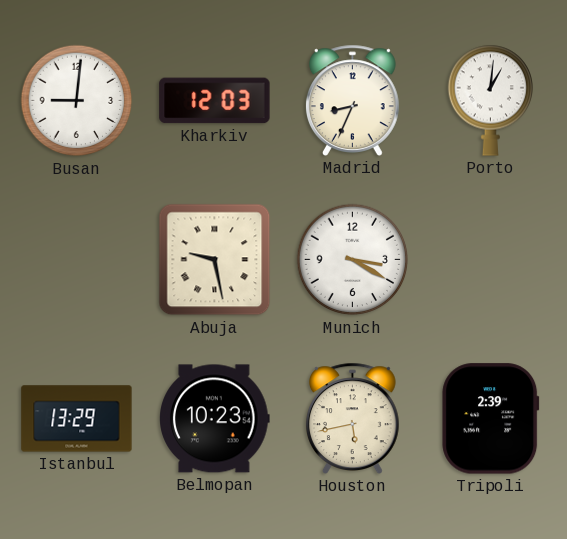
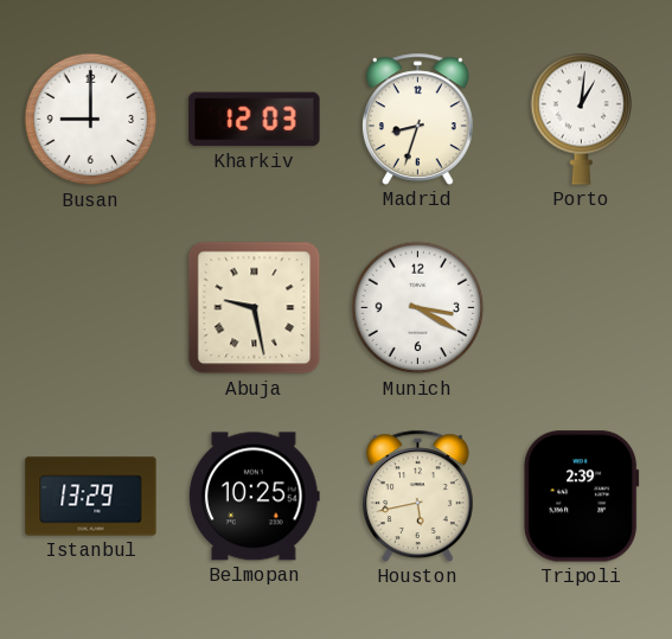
Busan: 9:01 -> 9:00 (91, 120)
Madrid: 8:34 -> 8:33 (417, 119)
Belmopan: 10:23 -> 10:25 (255, 497)
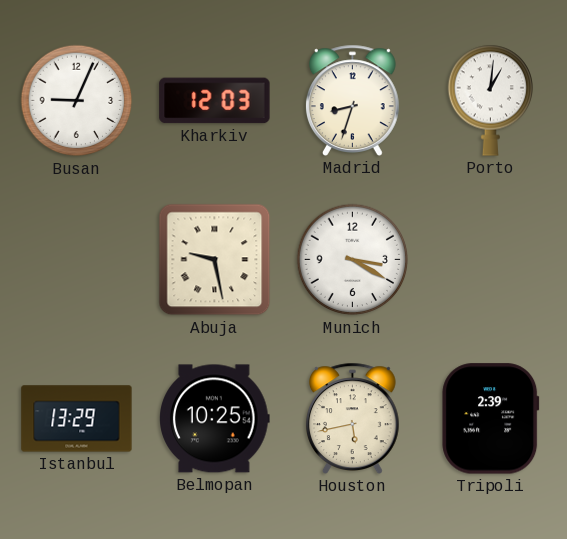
Busan: 9:00 -> 9:04 (77, 101)
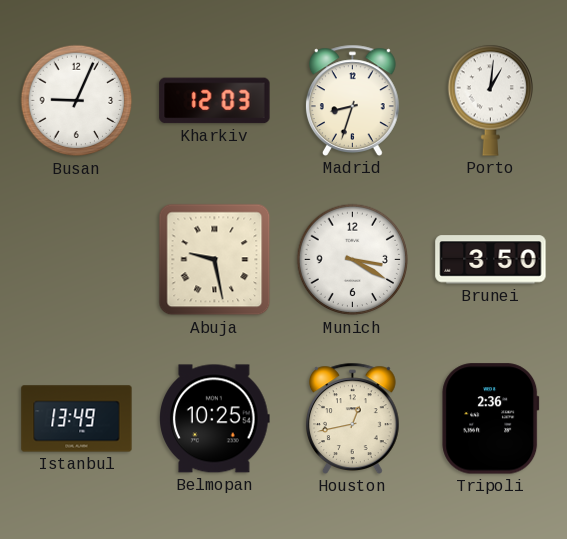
Brunei: none -> 3:50 (491, 260)
Istanbul: 13:29 -> 13:49 (77, 419)
Houston: 5:43 -> 12:43 (352, 418)
Tripoli: 2:39 -> 2:36 (491, 419)
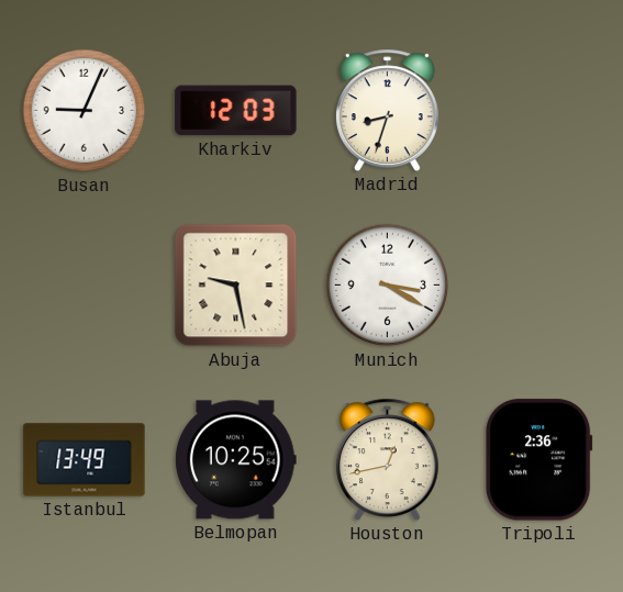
Porto: 1:01 -> none (490, 100)
Brunei: 3:50 -> none (491, 260)
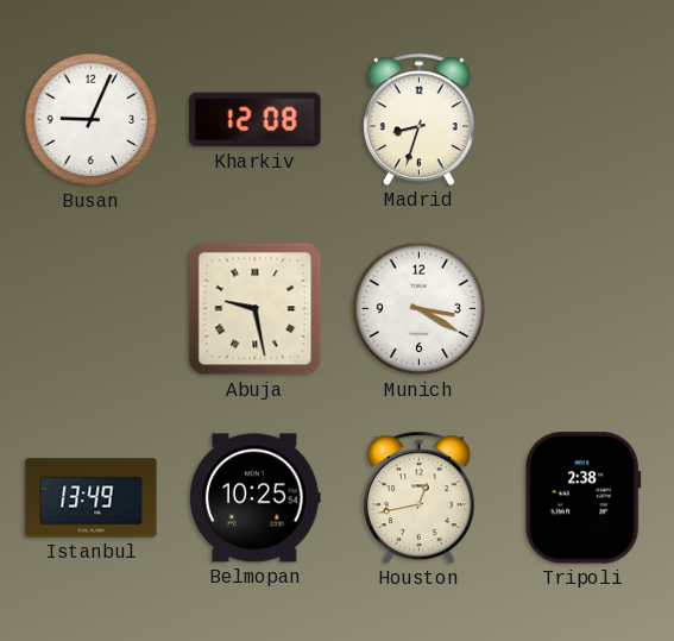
Kharkiv: 12:03 -> 12:08 (256, 120)
Tripoli: 2:36 -> 2:38 (584, 498)
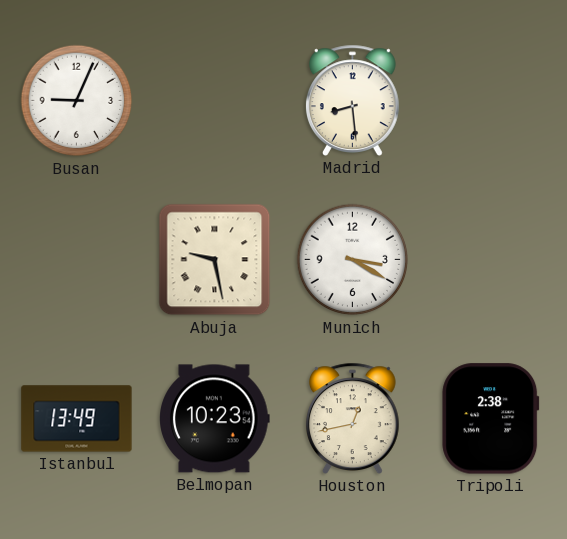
Kharkiv: 12:08 -> none (256, 120)
Madrid: 8:33 -> 8:29 (352, 100)
Belmopan: 10:25 -> 10:23 (215, 419)
